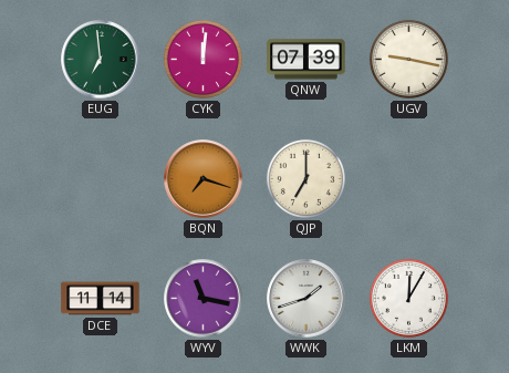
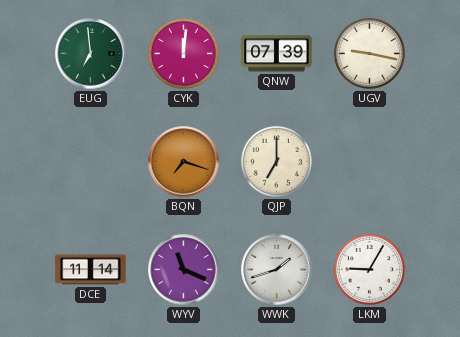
WYV: 11:17 -> 11:19 (184, 270)
LKM: 12:05 -> 9:05 (369, 269)
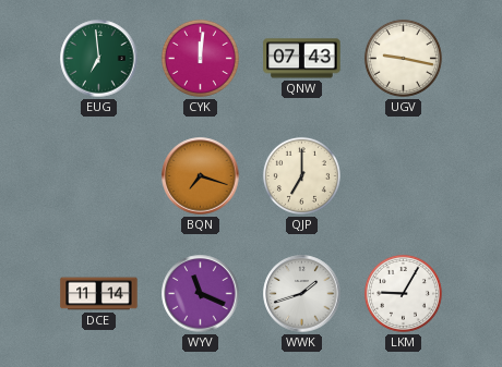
QNW: 07:39 -> 07:43 (302, 59)
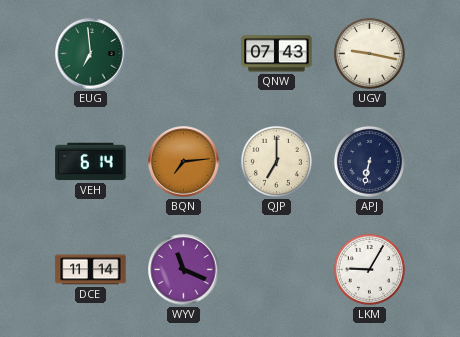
CYK: 12:01 -> none (200, 58)
VEH: none -> 6:14 (91, 162)
BQN: 7:18 -> 7:14 (184, 162)
APJ: none -> 6:32 (369, 161)
WWK: 1:42 -> none (302, 294)
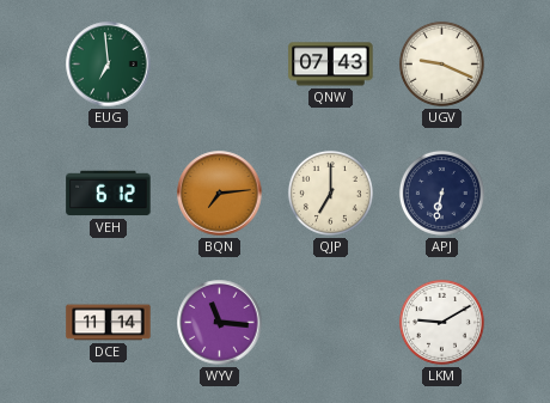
UGV: 9:17 -> 9:19 (441, 63)
VEH: 6:14 -> 6:12 (109, 194)
WYV: 11:19 -> 11:16 (220, 323)
LKM: 9:05 -> 9:10 (441, 322)
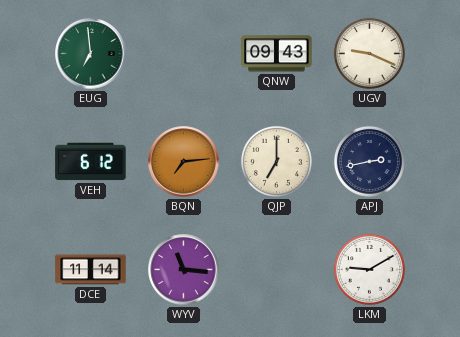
QNW: 07:43 -> 09:43 (277, 54)
APJ: 6:32 -> 2:43 (369, 161)
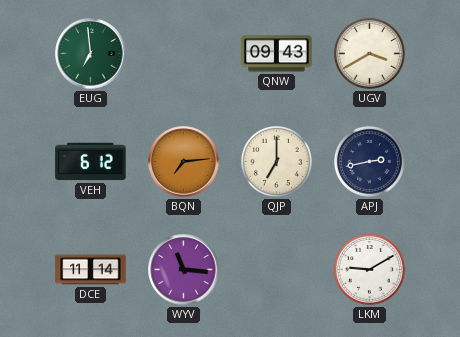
UGV: 9:19 -> 3:40 (369, 53)
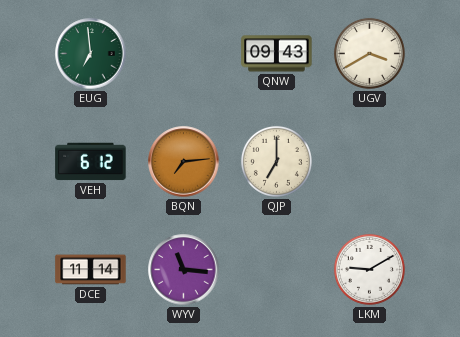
APJ: 2:43 -> none (369, 161)
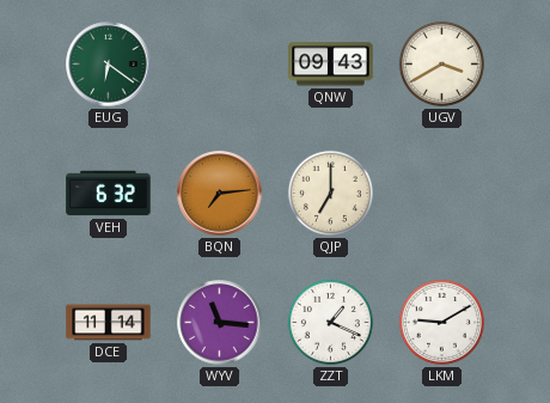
EUG: 6:59 -> 6:21 (109, 65)
VEH: 6:12 -> 6:32 (109, 194)
ZZT: none -> 1:19 (330, 322)
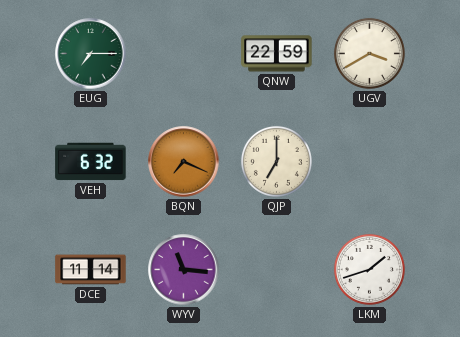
EUG: 6:21 -> 7:15 (91, 54)
QNW: 09:43 -> 22:59 (277, 54)
BQN: 7:14 -> 7:19 (184, 162)
ZZT: 1:19 -> none (330, 322)
LKM: 9:10 -> 1:42 (369, 269)
